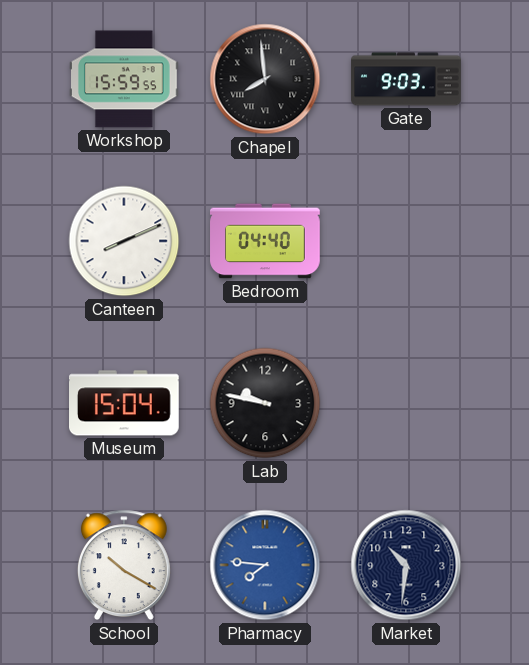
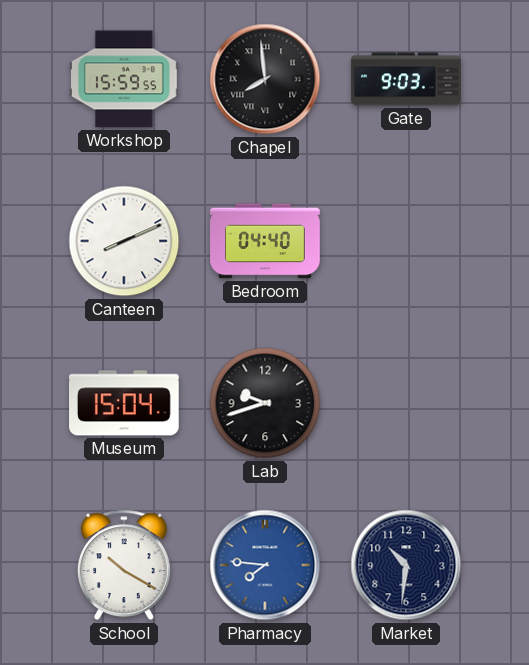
Lab: 9:47 -> 9:42 (265, 403)
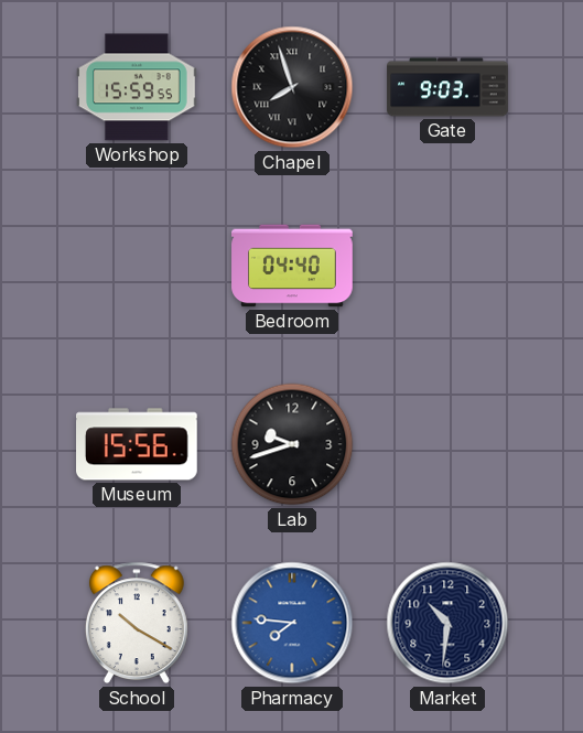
Chapel: 7:59 -> 7:57 (292, 87)
Canteen: 8:11 -> none (124, 241)
Museum: 15:04 -> 15:56 (138, 444)
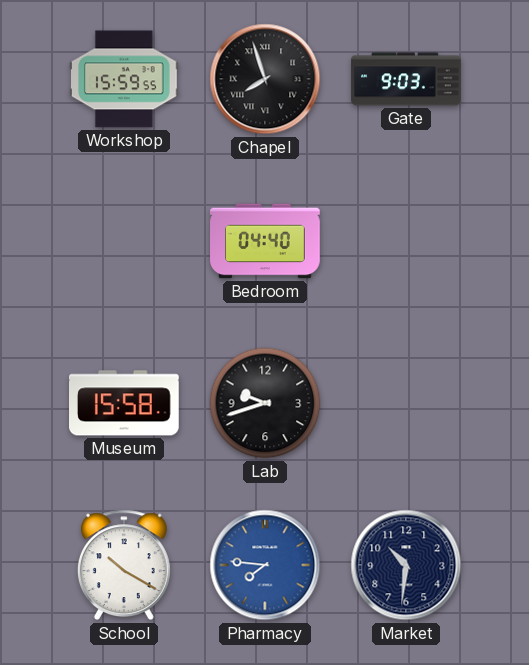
Museum: 15:56 -> 15:58 (125, 403)
